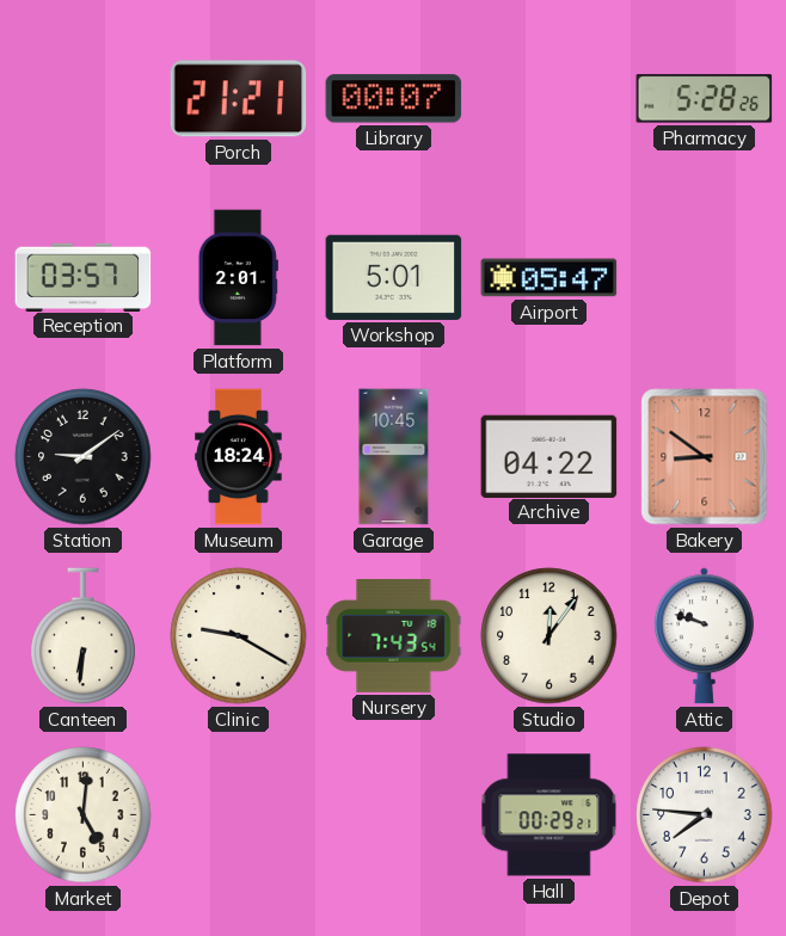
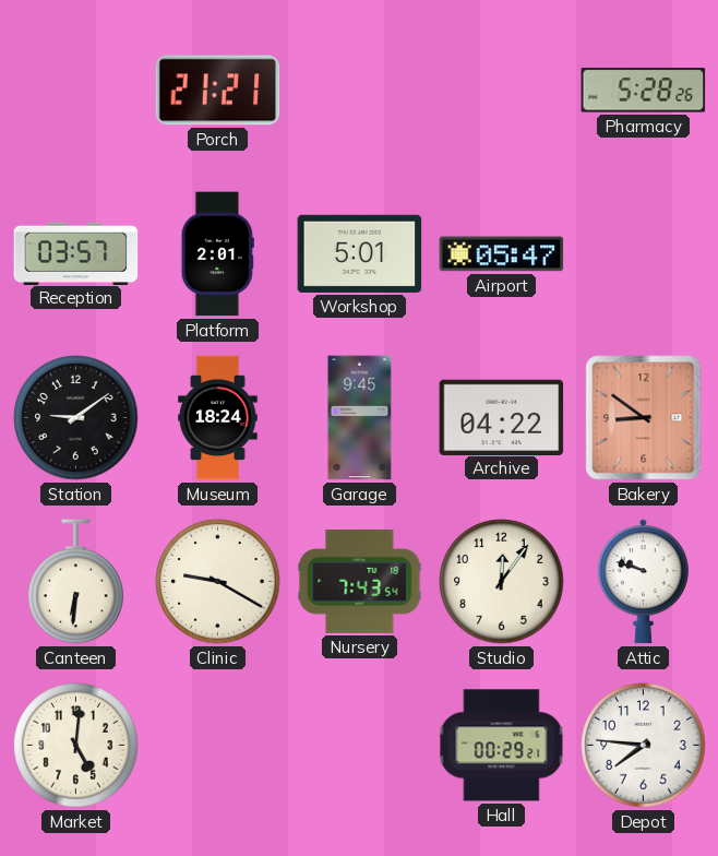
Library: 00:07 -> none (394, 99)
Garage: 10:45 -> 9:45 (360, 418)
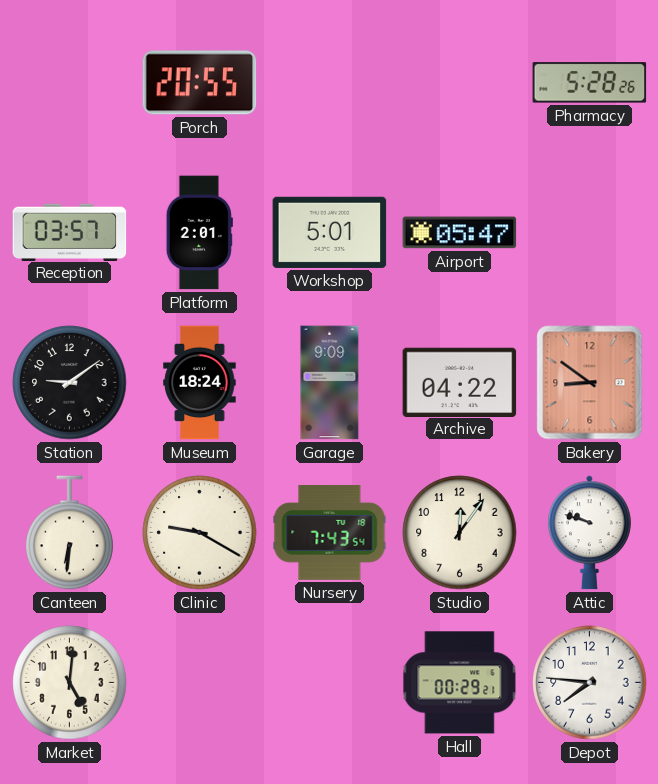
Porch: 21:21 -> 20:55 (200, 83)
Garage: 9:45 -> 9:09 (330, 383)
